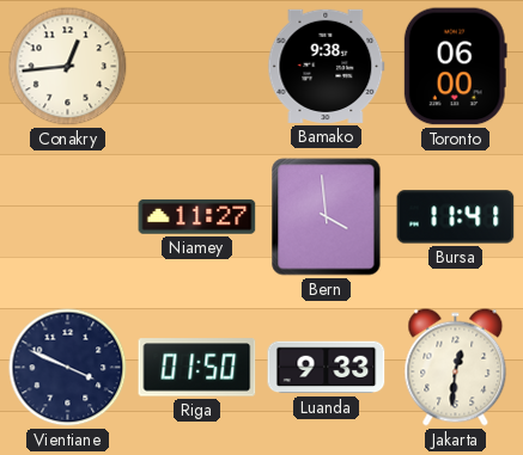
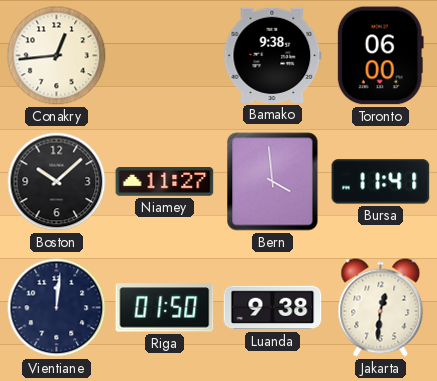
Boston: none -> 10:08 (57, 182)
Vientiane: 3:49 -> 12:01 (57, 308)
Luanda: 9:33 -> 9:38 (273, 308)
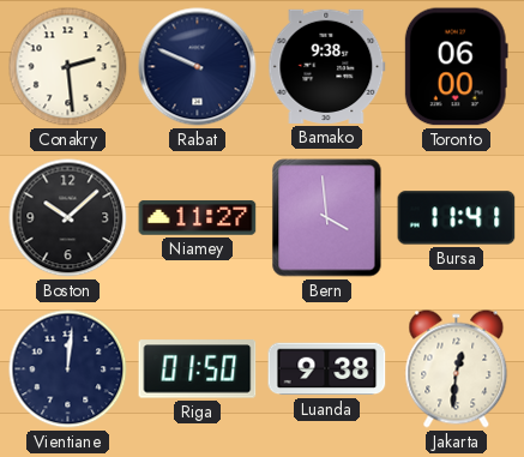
Conakry: 12:44 -> 2:29 (68, 67)
Rabat: none -> 9:49 (198, 67)
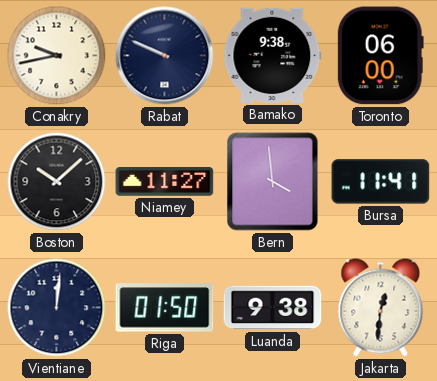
Conakry: 2:29 -> 9:43 (57, 56)
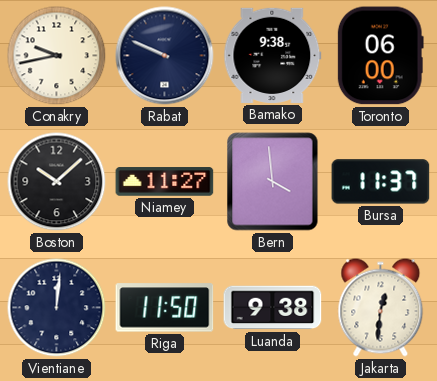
Bursa: 11:41 -> 11:37 (381, 182)
Riga: 01:50 -> 11:50 (165, 308)
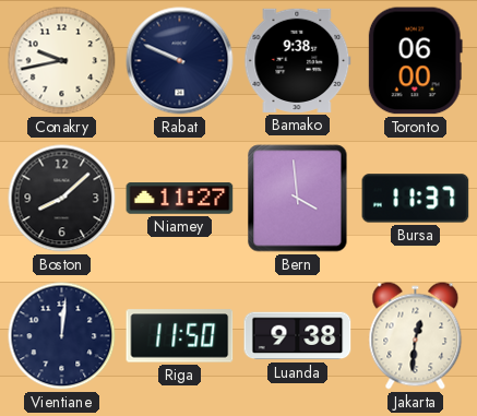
Boston: 10:08 -> 8:08 (62, 199)
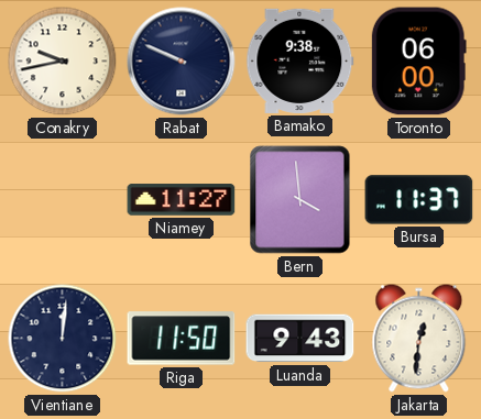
Boston: 8:08 -> none (62, 199)
Luanda: 9:38 -> 9:43 (300, 339)
